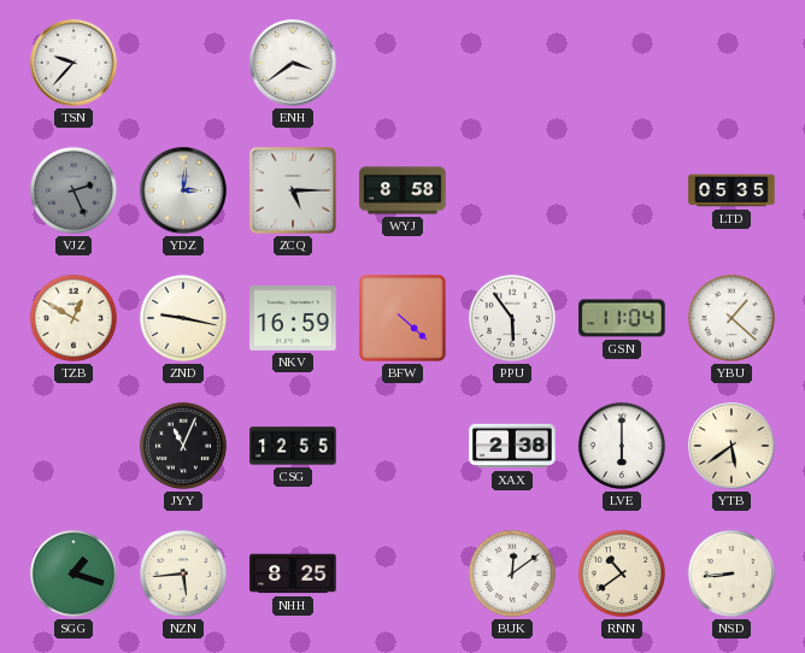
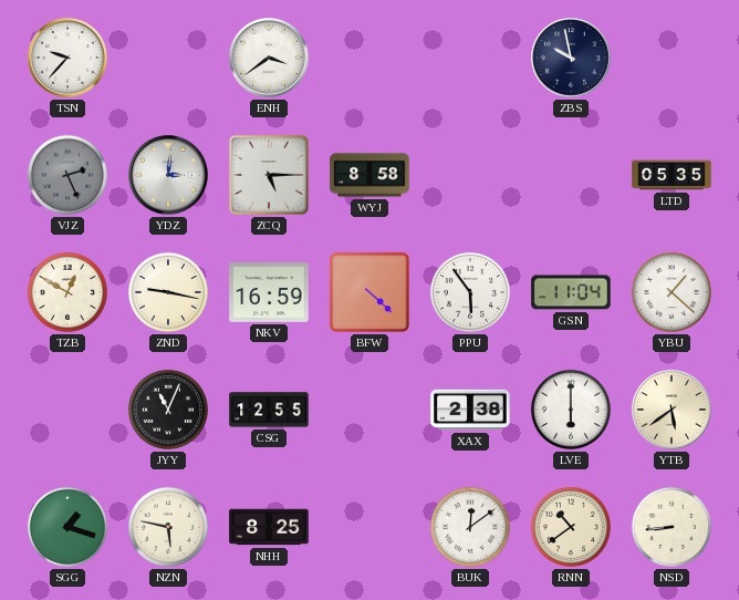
ZBS: none -> 9:58 (571, 58)
NZN: 5:44 -> 5:47 (168, 527)
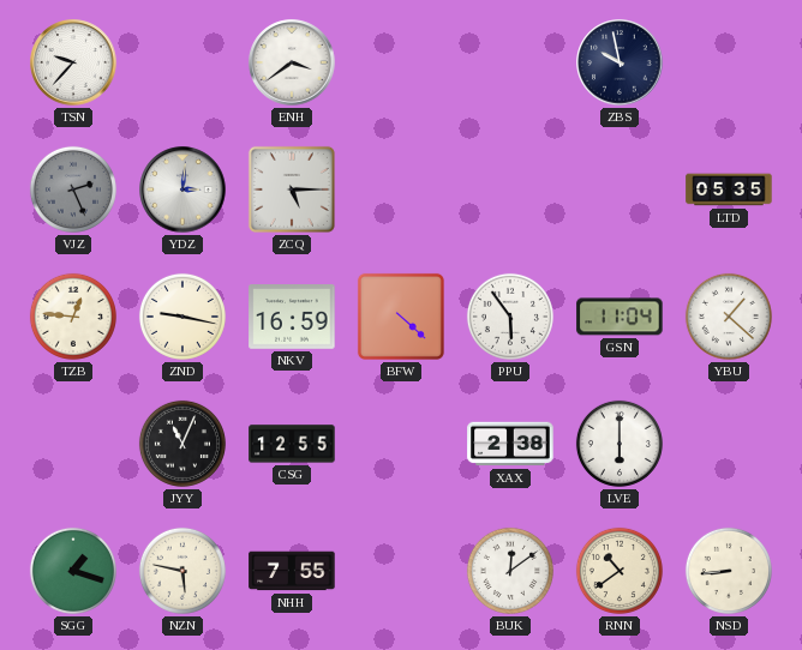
WYJ: 8:58 -> none (369, 175)
TZB: 12:50 -> 12:46 (73, 317)
YTB: 5:39 -> none (672, 410)
NHH: 8:25 -> 7:55 (292, 571)
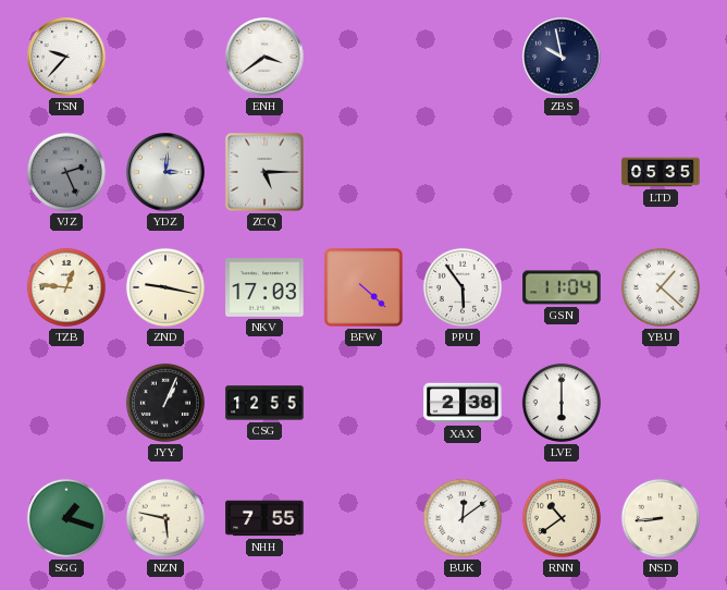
NKV: 16:59 -> 17:03 (264, 287)
JYY: 11:04 -> 1:04 (165, 403)
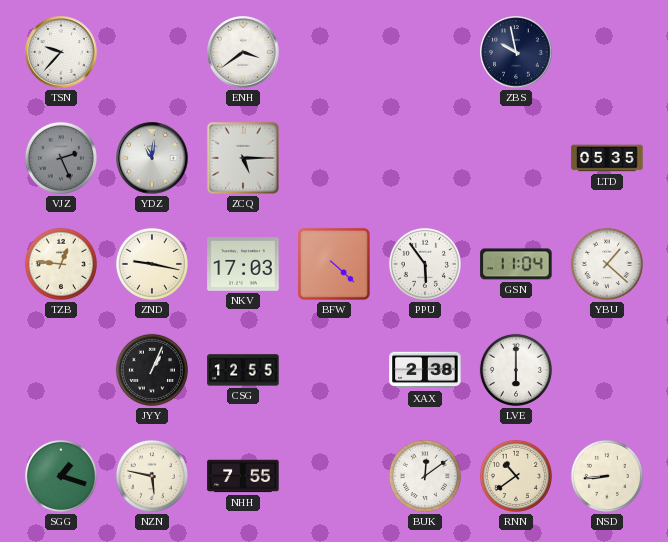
YDZ: 3:01 -> 11:01 (152, 158)
